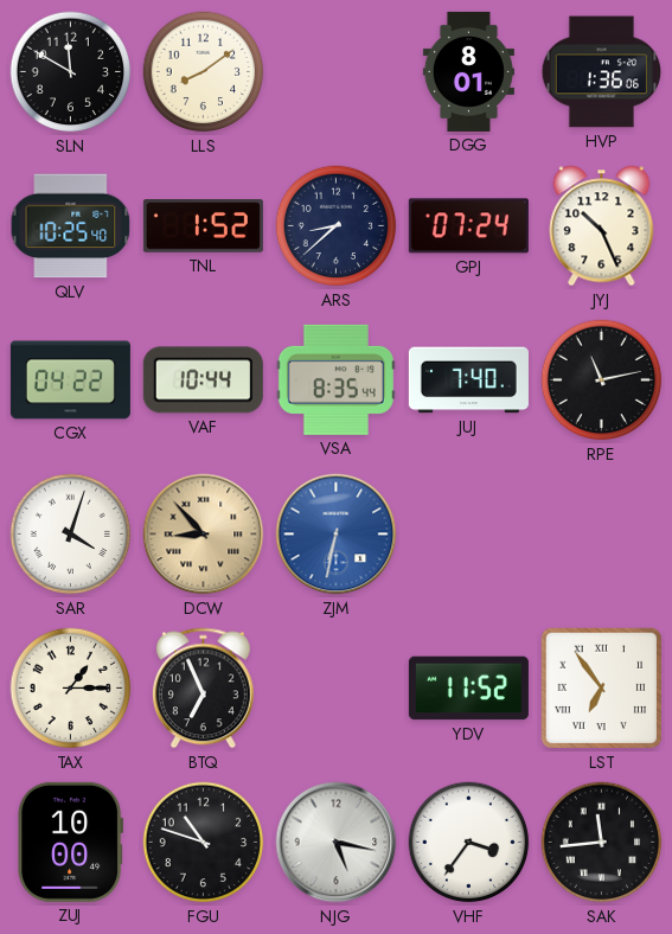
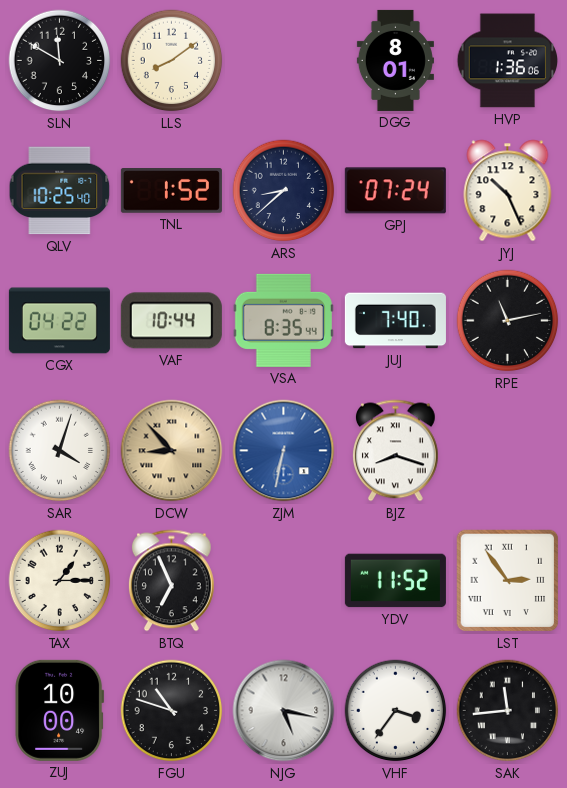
BJZ: none -> 8:18 (396, 451)
LST: 6:54 -> 2:54 (508, 581)
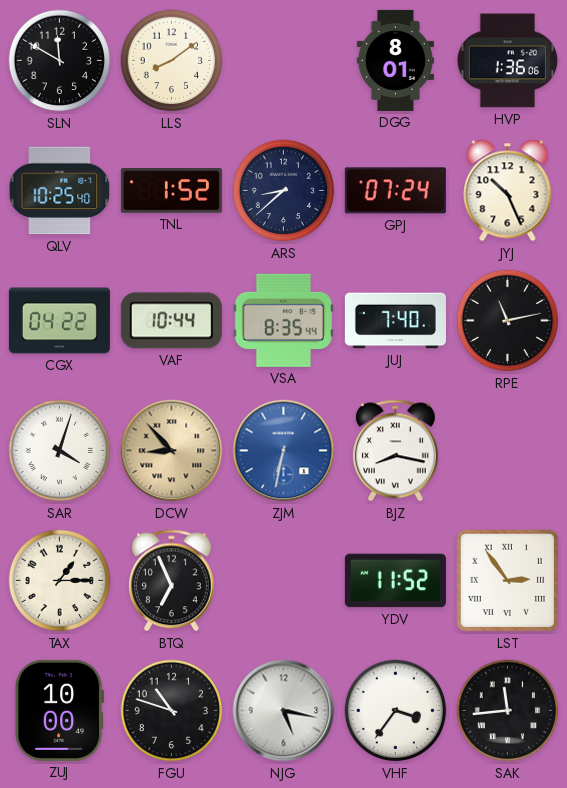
BJZ: 8:18 -> 8:17 (396, 451)
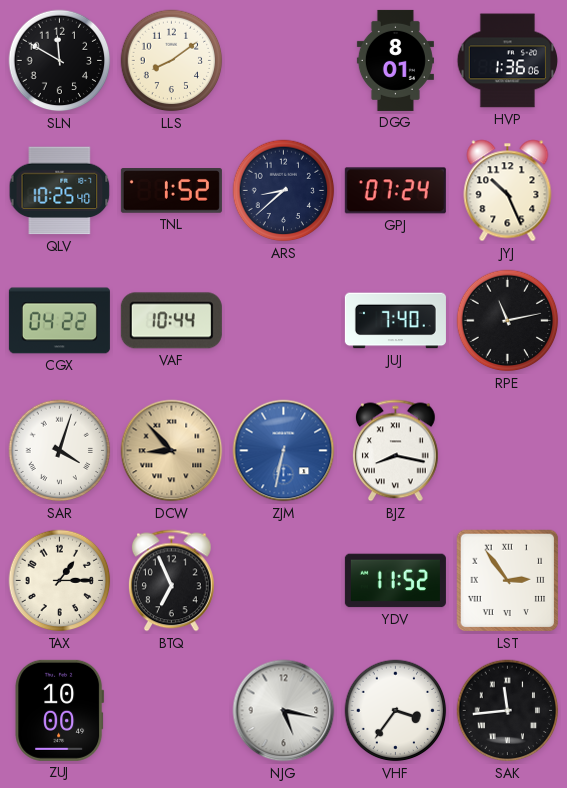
VSA: 8:35 -> none (283, 320)
FGU: 10:48 -> none (172, 711)
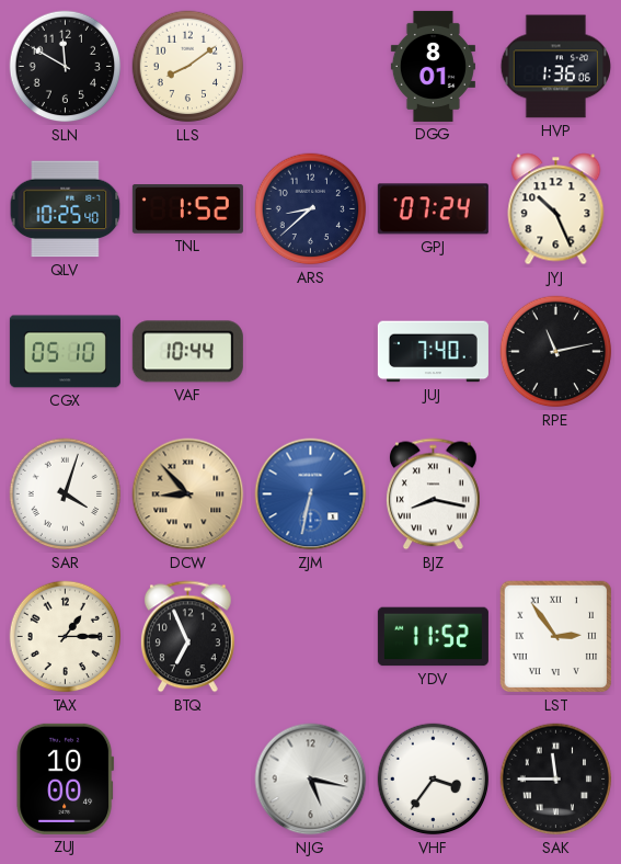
CGX: 04:22 -> 05:10 (65, 352)
SAK: 11:44 -> 11:45 (556, 780)
